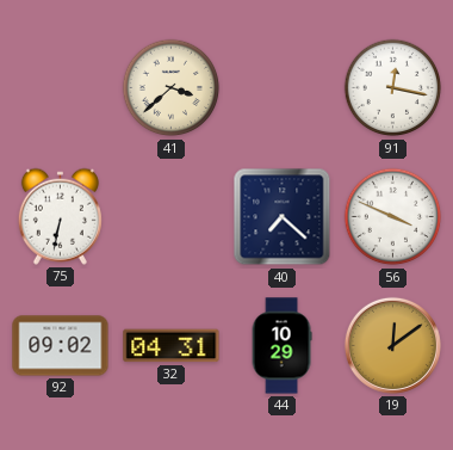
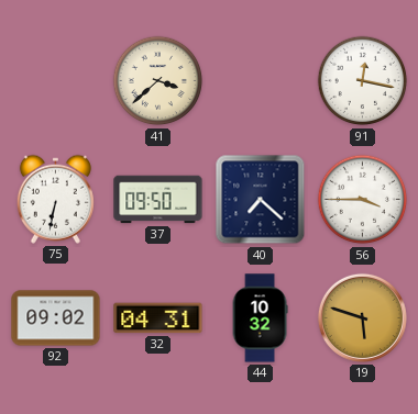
37: none -> 09:50 (158, 200)
56: 3:49 -> 3:45 (363, 200)
44: 10:29 -> 10:32 (260, 318)
19: 12:09 -> 5:48 (362, 317)
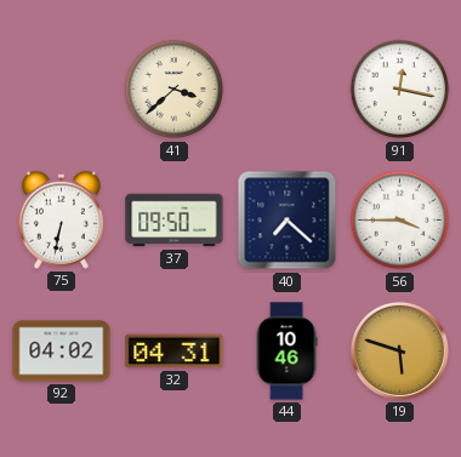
92: 09:02 -> 04:02 (62, 352)
44: 10:32 -> 10:46 (286, 352)
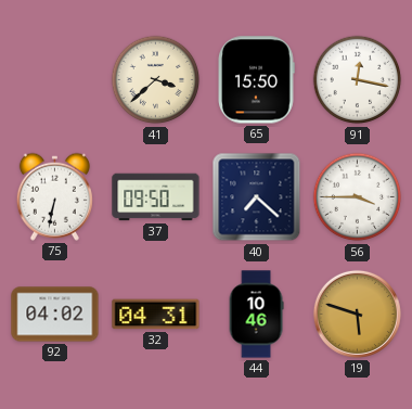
65: none -> 15:50 (257, 80)
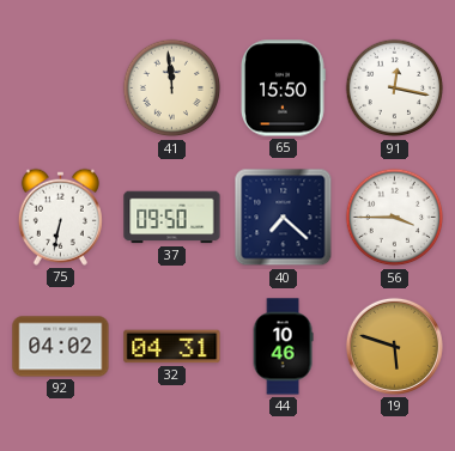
41: 3:38 -> 11:59 (172, 89)
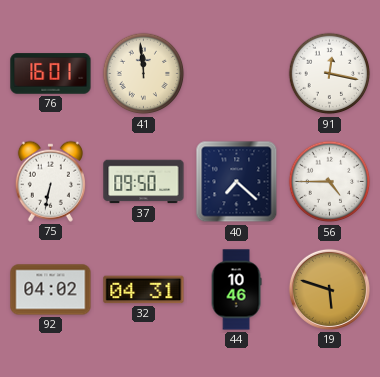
76: none -> 16:01 (51, 74)
65: 15:50 -> none (284, 89)
56: 3:45 -> 4:45 (330, 182)
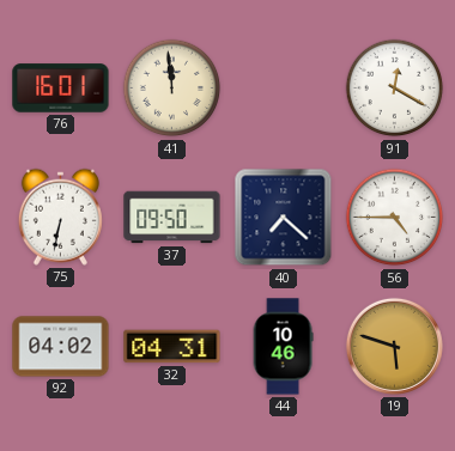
91: 12:17 -> 12:20 (395, 89)
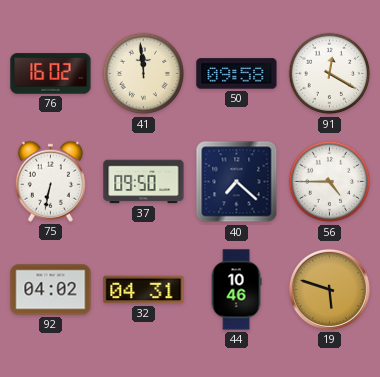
76: 16:01 -> 16:02 (51, 74)
50: none -> 09:58 (237, 74)
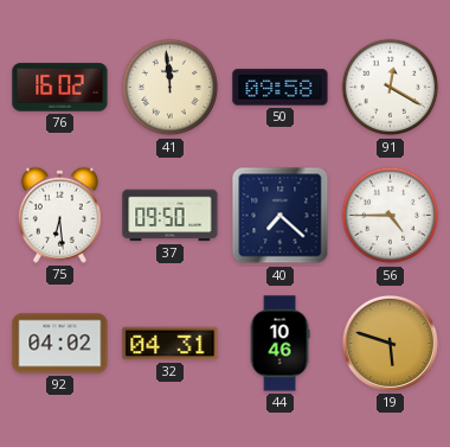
75: 6:32 -> 6:29 (59, 215)
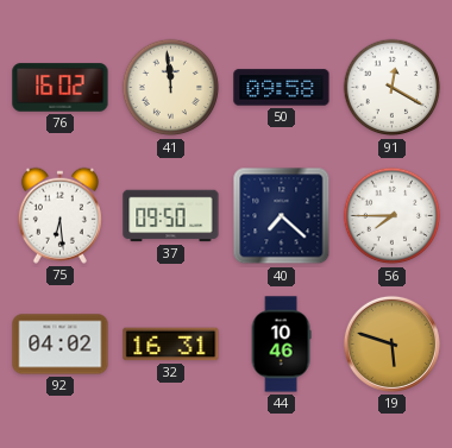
56: 4:45 -> 7:45 (393, 216)
32: 04:31 -> 16:31 (171, 345)
